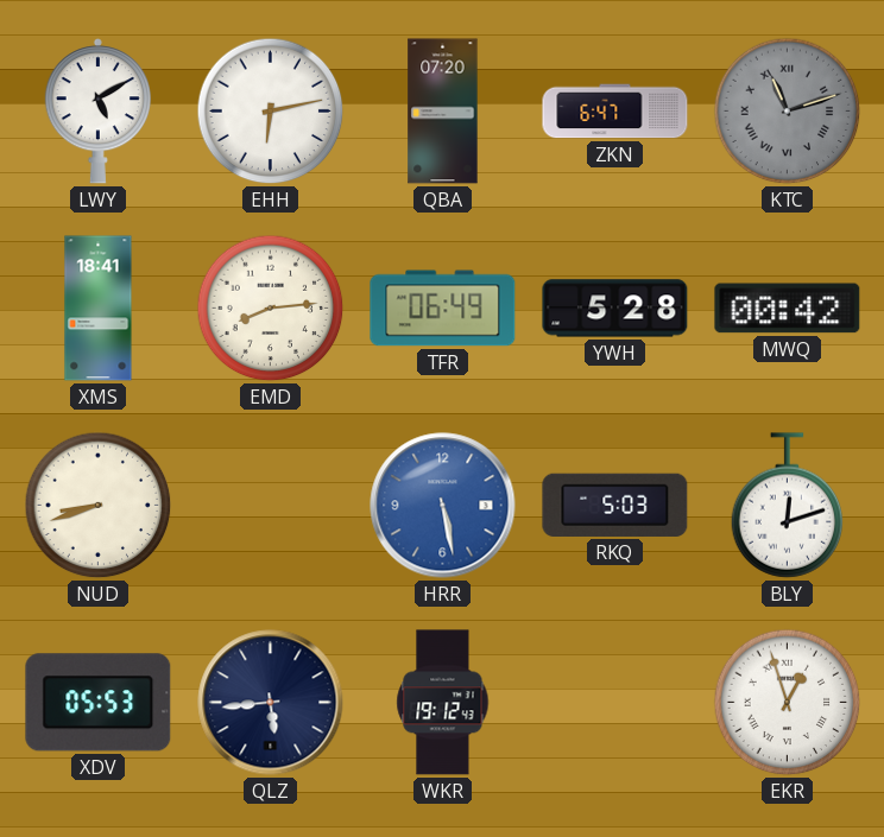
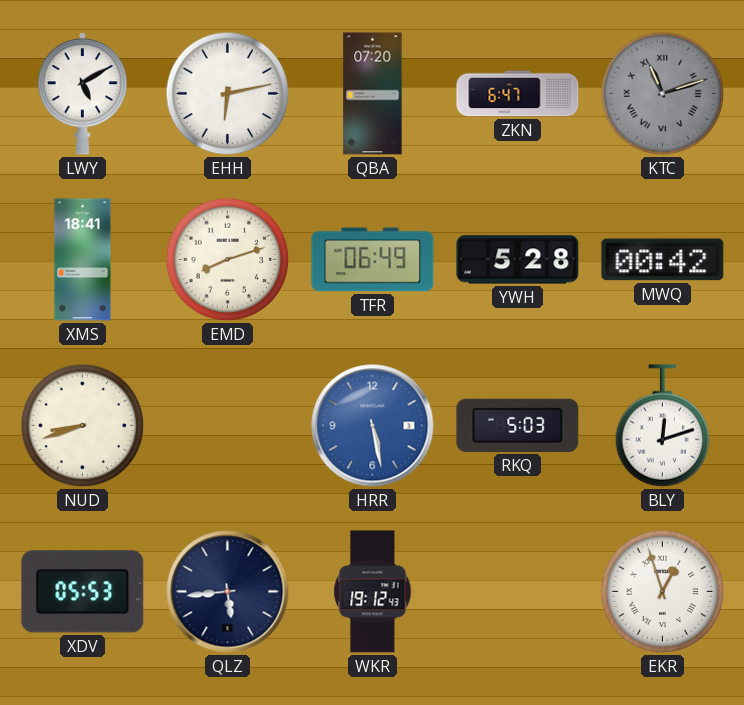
EMD: 8:14 -> 8:12 (228, 260)
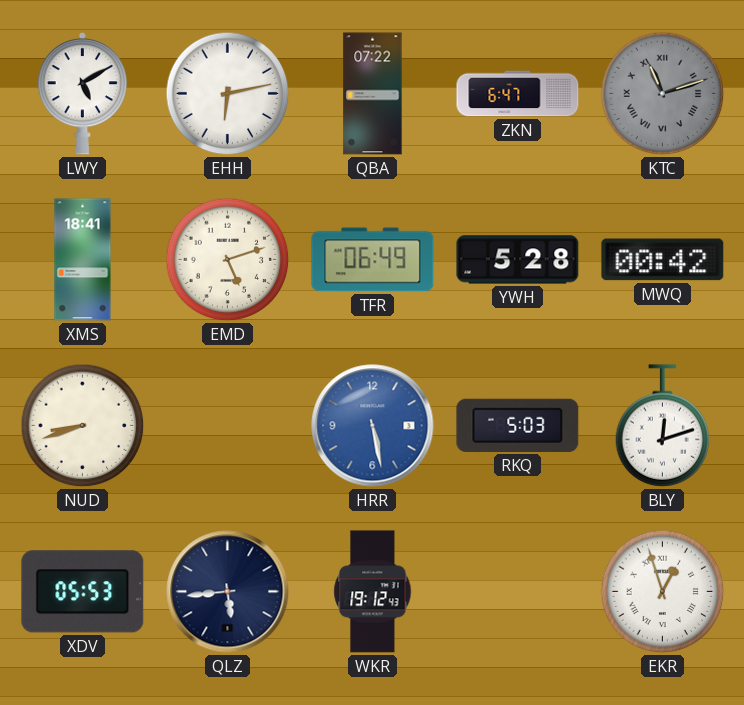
QBA: 07:20 -> 07:22 (373, 94)
EMD: 8:12 -> 5:12 (228, 260)
